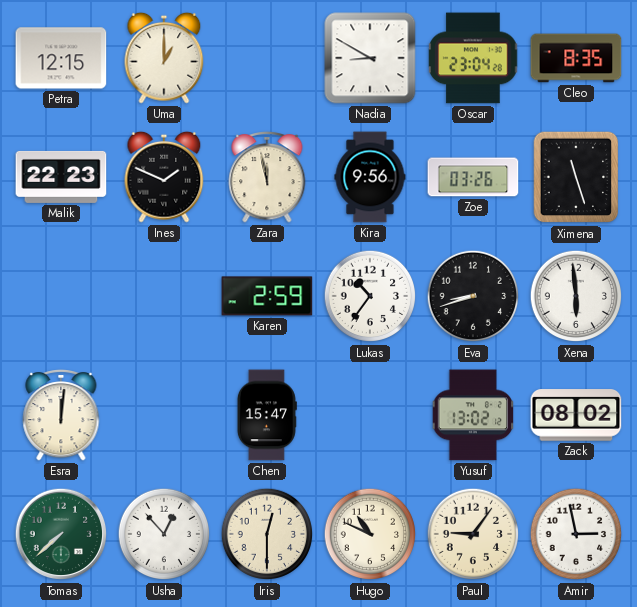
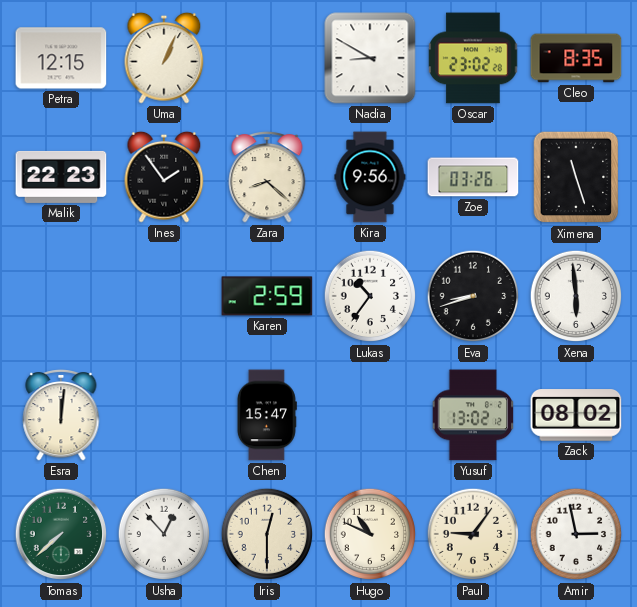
Uma: 1:00 -> 1:04 (164, 58)
Oscar: 23:04 -> 23:02 (473, 58)
Ines: 1:49 -> 1:54 (164, 177)
Zara: 11:58 -> 8:22 (267, 177)
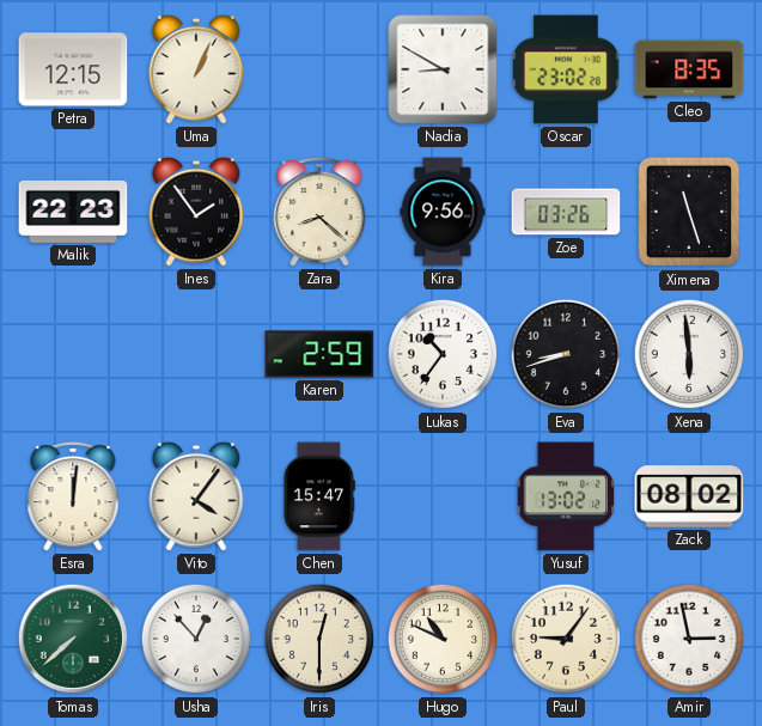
Vito: none -> 4:06 (196, 496)
